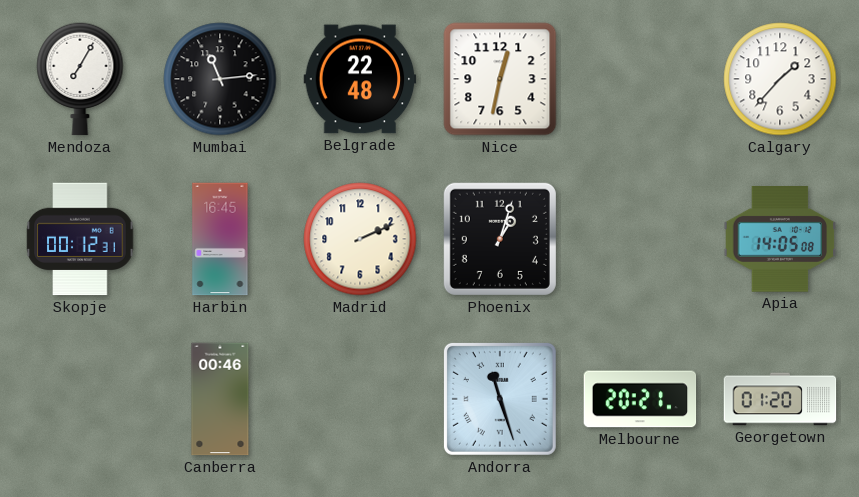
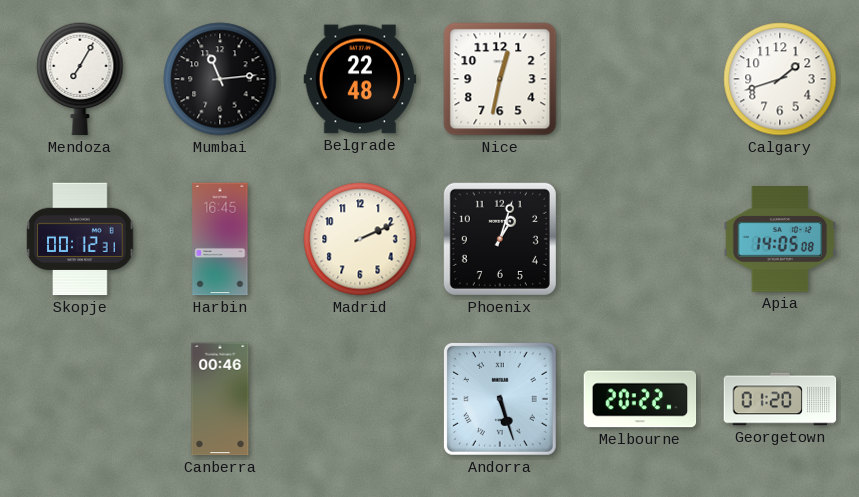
Calgary: 1:37 -> 1:42 (780, 79)
Andorra: 11:27 -> 5:27 (500, 399)
Melbourne: 20:21 -> 20:22 (640, 399)
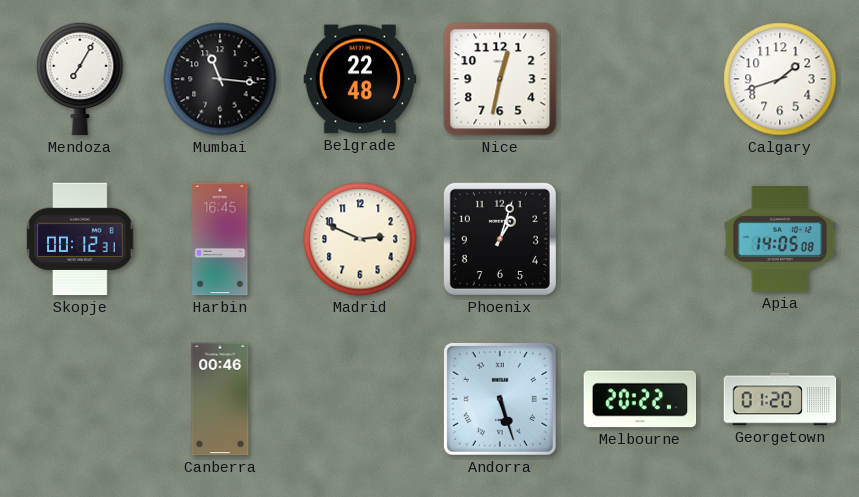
Mumbai: 11:14 -> 11:16 (220, 79)
Madrid: 2:11 -> 2:49 (360, 239)
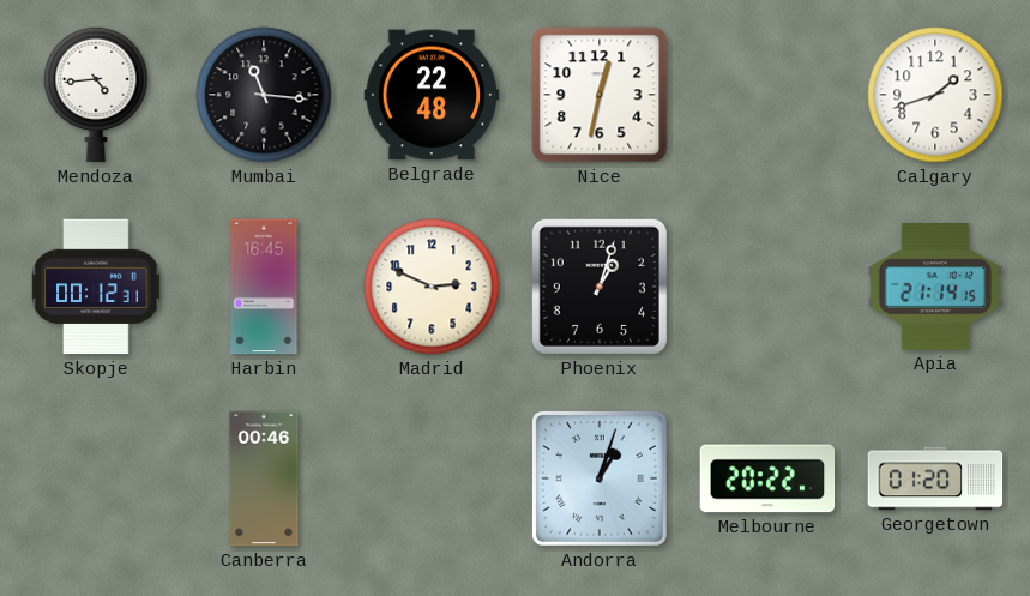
Mendoza: 7:05 -> 4:44 (96, 95)
Apia: 14:05 -> 21:14 (935, 288)
Andorra: 5:27 -> 1:03 (600, 478)
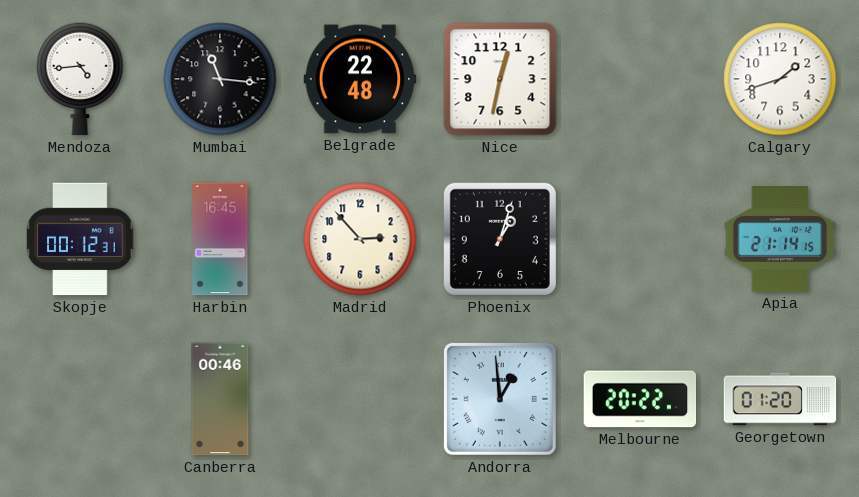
Madrid: 2:49 -> 2:53 (360, 239)
Andorra: 1:03 -> 12:59 (500, 399)
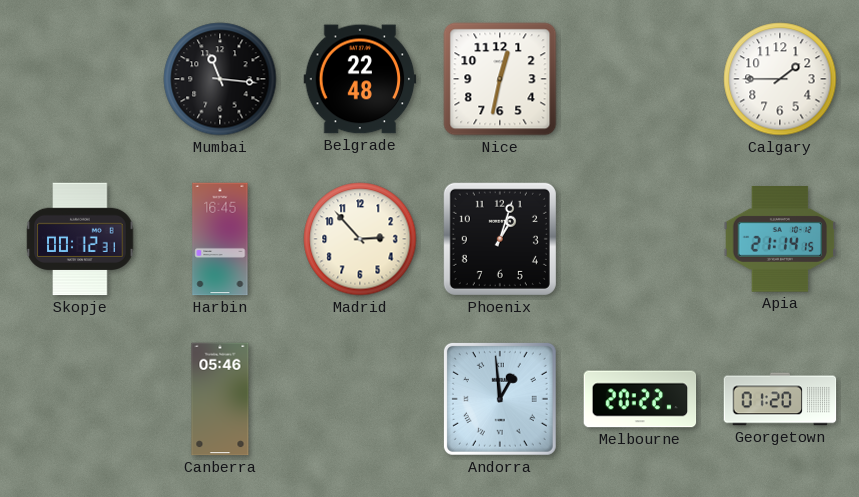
Mendoza: 4:44 -> none (80, 79)
Calgary: 1:42 -> 1:45 (780, 79)
Canberra: 00:46 -> 05:46 (220, 399)
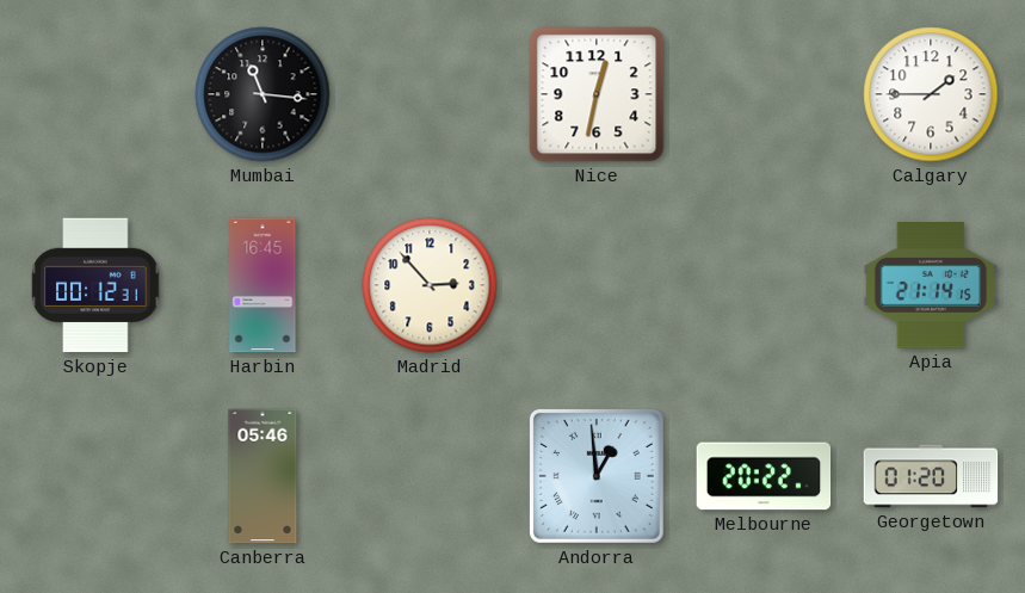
Belgrade: 22:48 -> none (360, 79)
Phoenix: 1:03 -> none (500, 239)
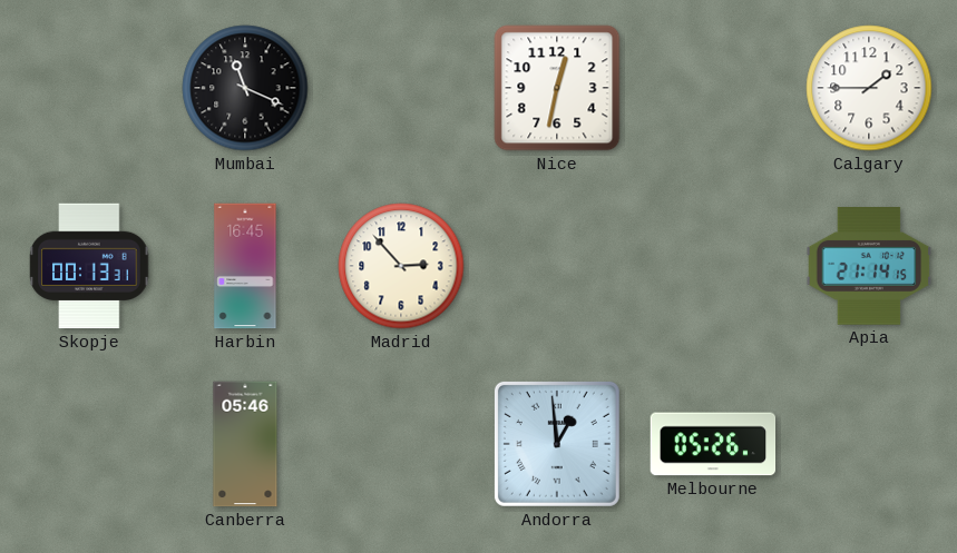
Mumbai: 11:16 -> 11:19 (245, 88)
Skopje: 00:12 -> 00:13 (89, 266)
Melbourne: 20:22 -> 05:26 (713, 444)
Georgetown: 01:20 -> none (931, 476)
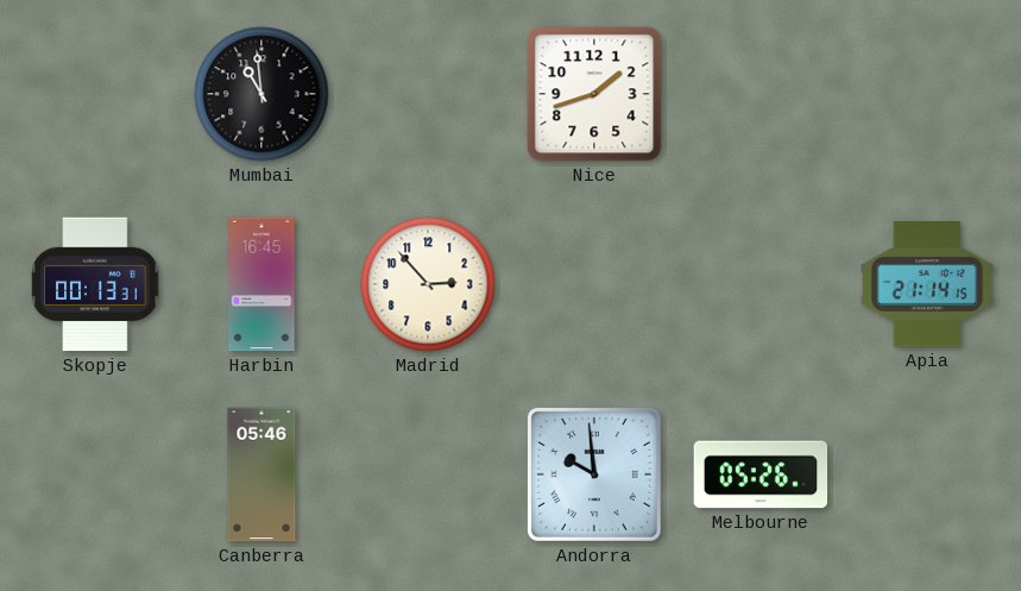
Mumbai: 11:19 -> 10:59 (261, 94)
Nice: 12:32 -> 1:42 (594, 94)
Calgary: 1:45 -> none (869, 88)
Andorra: 12:59 -> 9:59 (594, 474)
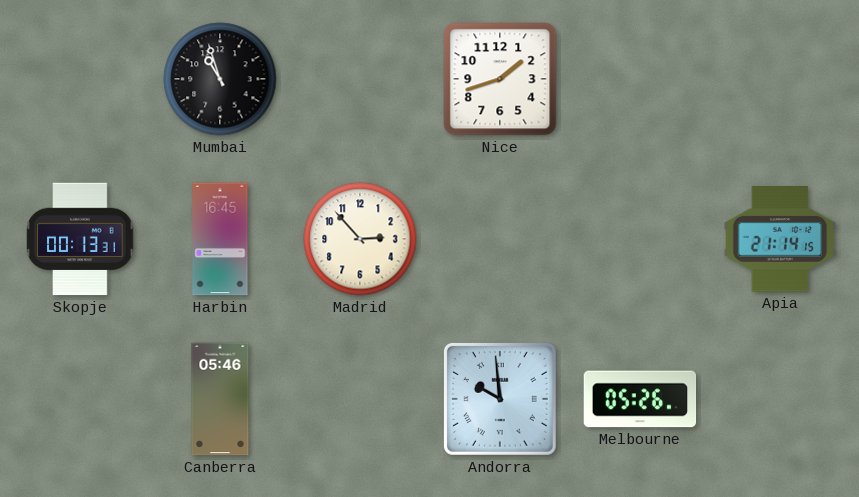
Mumbai: 10:59 -> 10:57 (220, 79)
